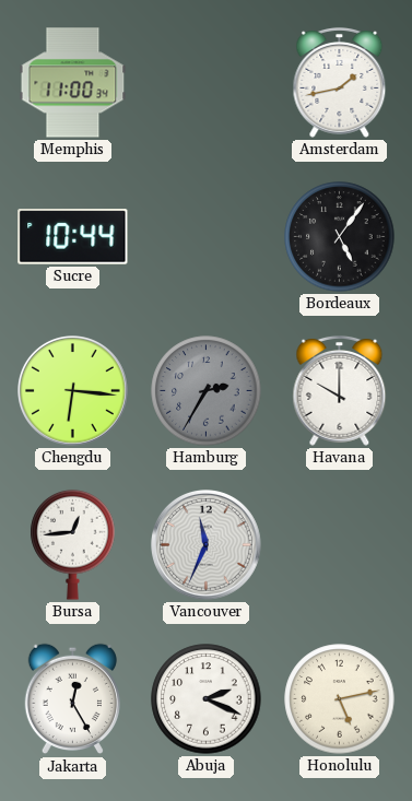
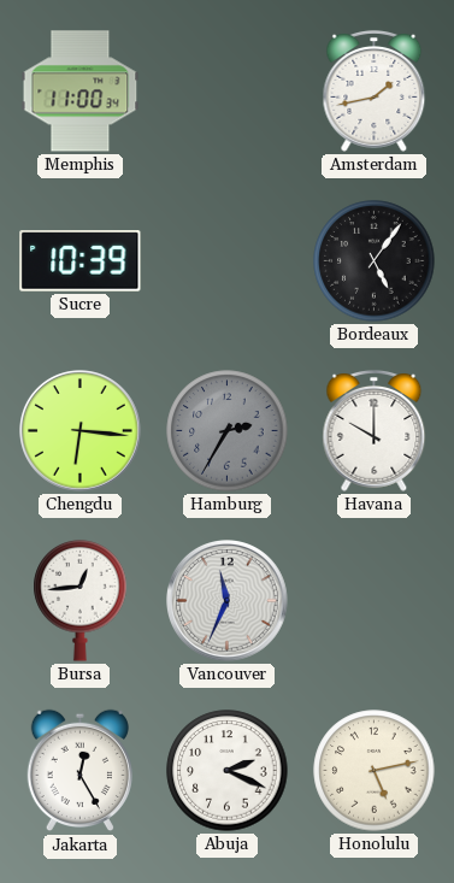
Sucre: 10:44 -> 10:39 (81, 261)
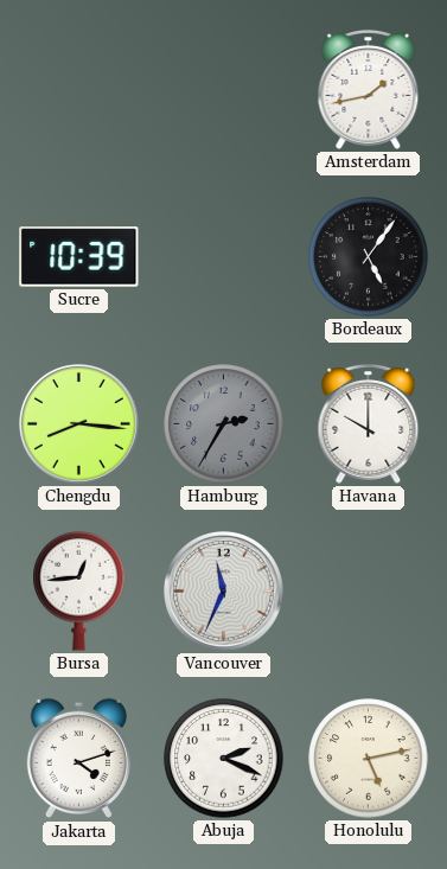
Memphis: 11:00 -> none (81, 92)
Chengdu: 6:16 -> 8:16 (79, 424)
Jakarta: 12:25 -> 4:12 (78, 759)
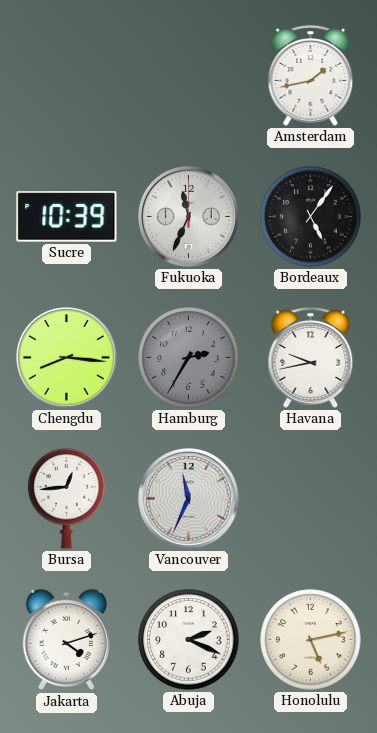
Fukuoka: none -> 11:34 (189, 217)
Havana: 10:00 -> 9:43 (311, 357)
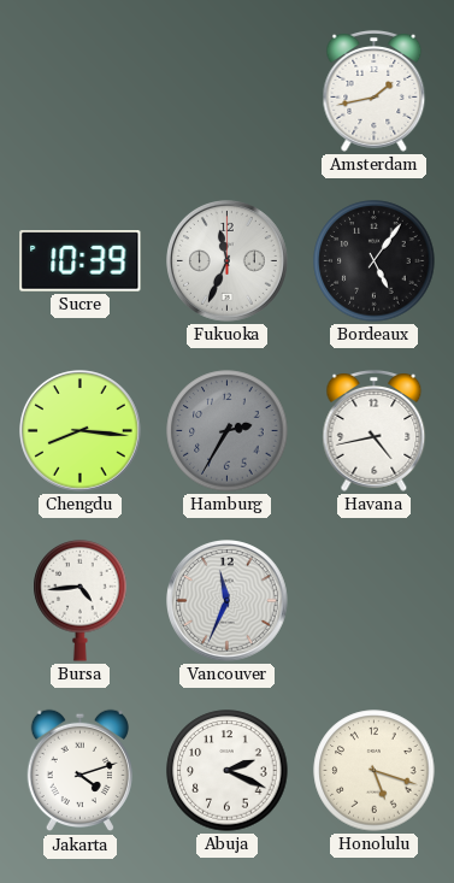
Havana: 9:43 -> 4:43 (375, 430)
Bursa: 12:44 -> 4:44 (81, 601)
Honolulu: 5:13 -> 5:18 (375, 771)
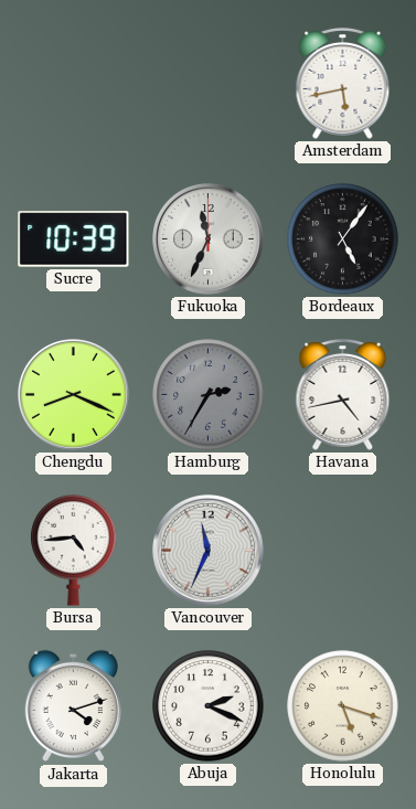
Amsterdam: 1:43 -> 5:43 (343, 83)
Chengdu: 8:16 -> 8:19 (74, 395)
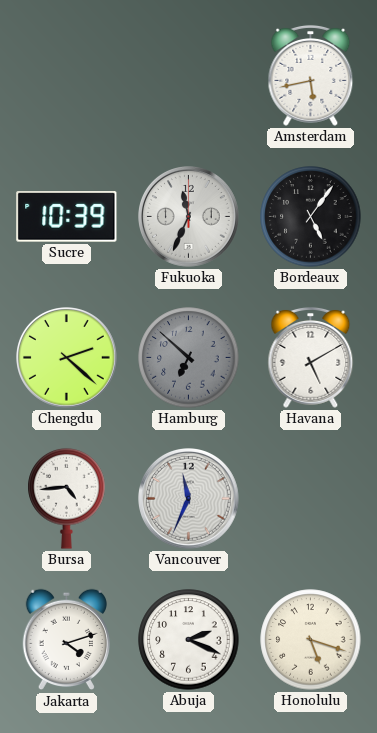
Chengdu: 8:19 -> 2:22 (67, 358)
Hamburg: 2:35 -> 6:52 (189, 358)
Havana: 4:43 -> 5:10 (311, 357)
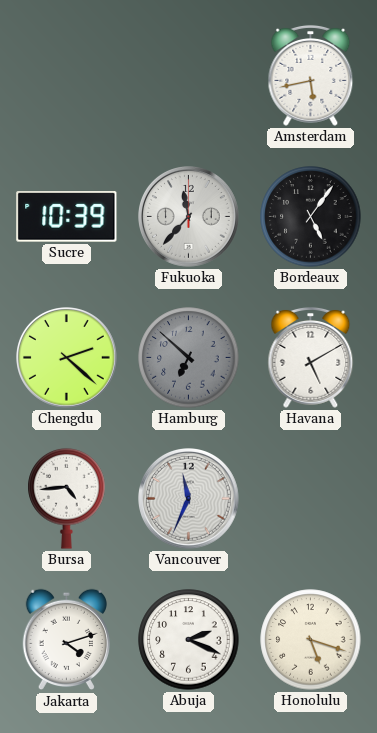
Fukuoka: 11:34 -> 11:37 (189, 217)
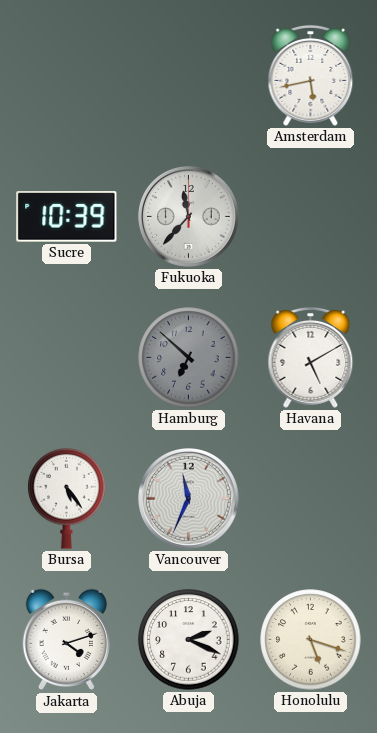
Bordeaux: 5:06 -> none (311, 217)
Chengdu: 2:22 -> none (67, 358)
Bursa: 4:44 -> 5:24 (67, 499)
